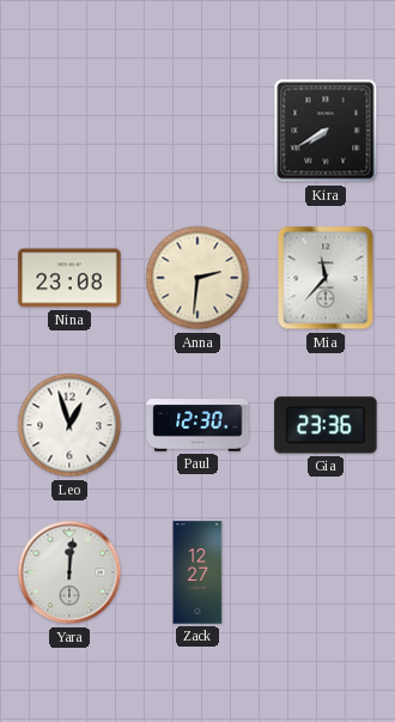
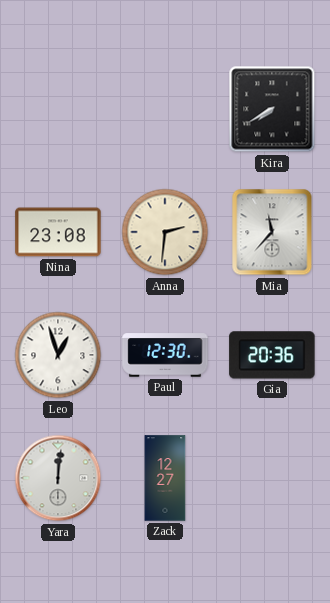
Gia: 23:36 -> 20:36 (272, 355)
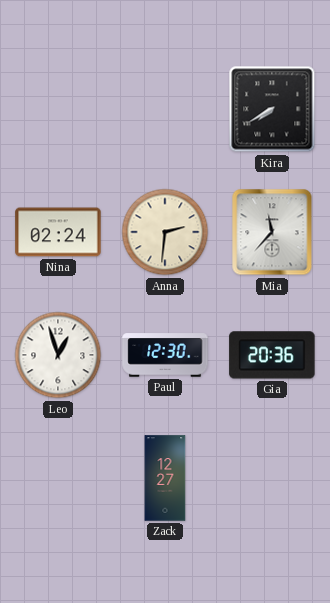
Nina: 23:08 -> 02:24 (58, 232)
Yara: 12:01 -> none (58, 478)
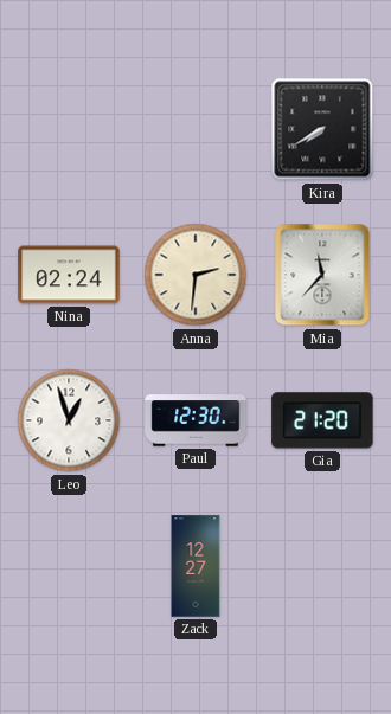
Gia: 20:36 -> 21:20 (322, 420)
